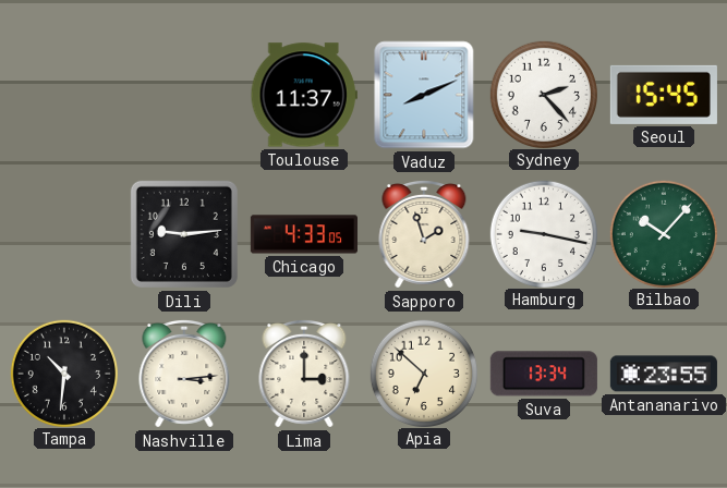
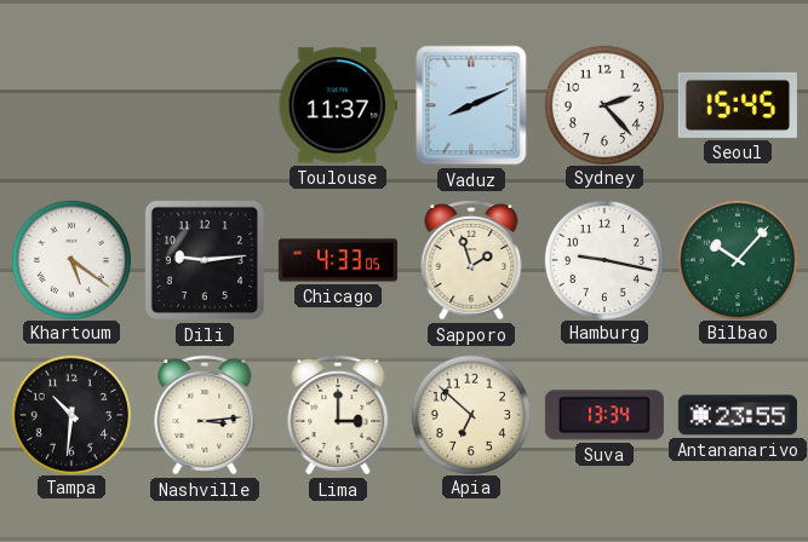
Khartoum: none -> 5:21 (70, 259)
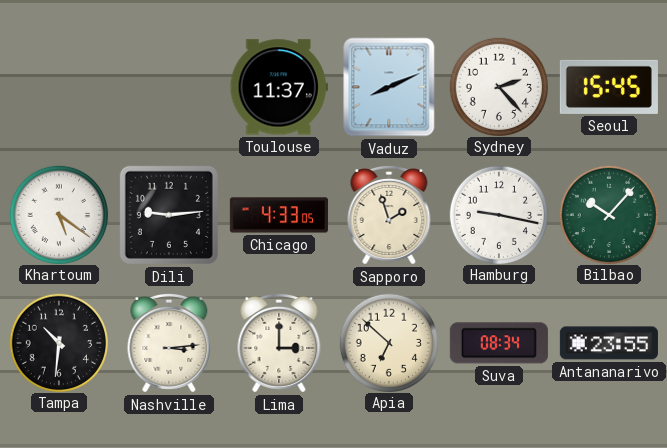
Suva: 13:34 -> 08:34 (499, 343)
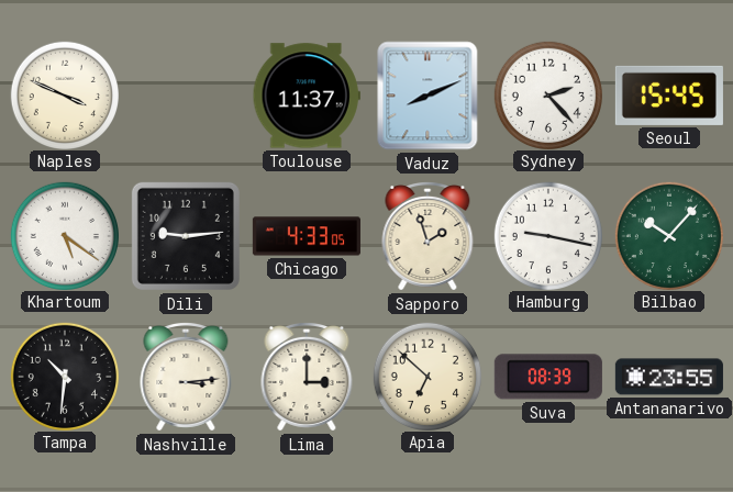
Naples: none -> 3:49 (64, 94)
Suva: 08:34 -> 08:39 (548, 377)
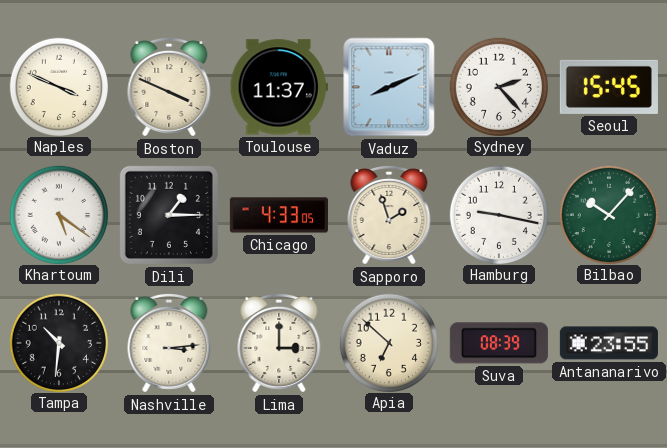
Boston: none -> 3:49 (169, 87)
Dili: 9:14 -> 1:15 (169, 215)
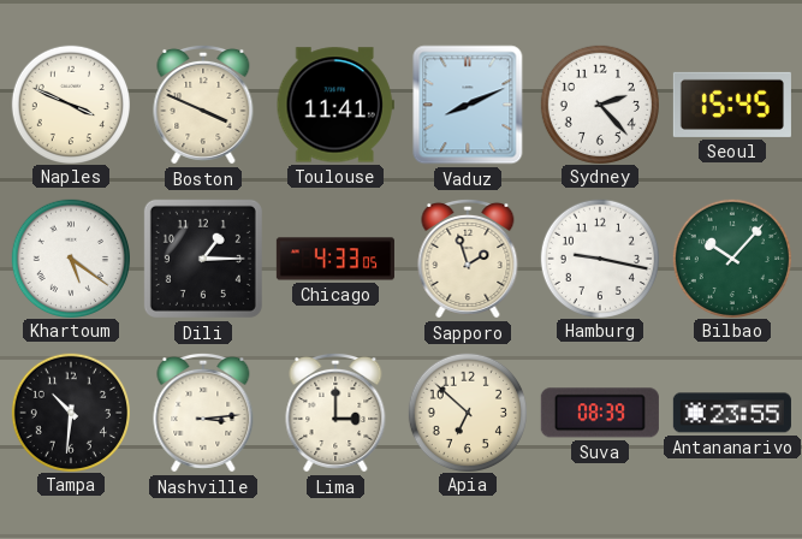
Toulouse: 11:37 -> 11:41 (335, 105)
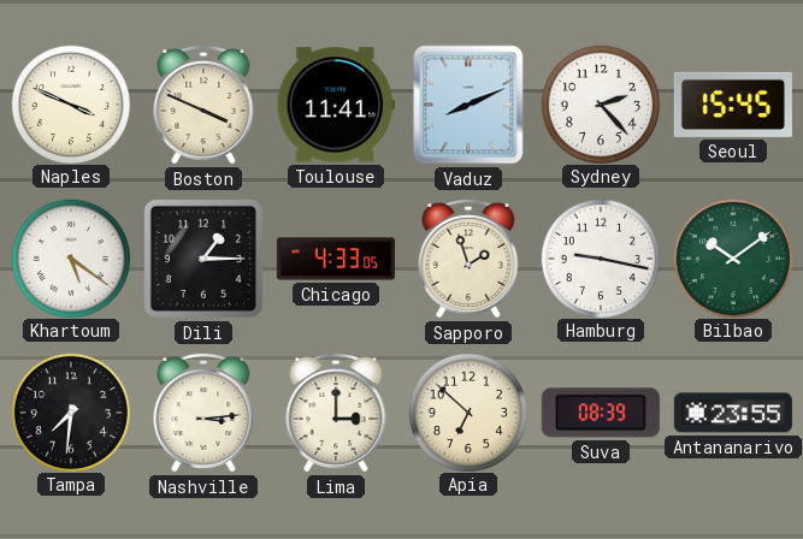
Bilbao: 10:07 -> 10:09 (732, 257)
Tampa: 10:31 -> 7:31 (70, 411)
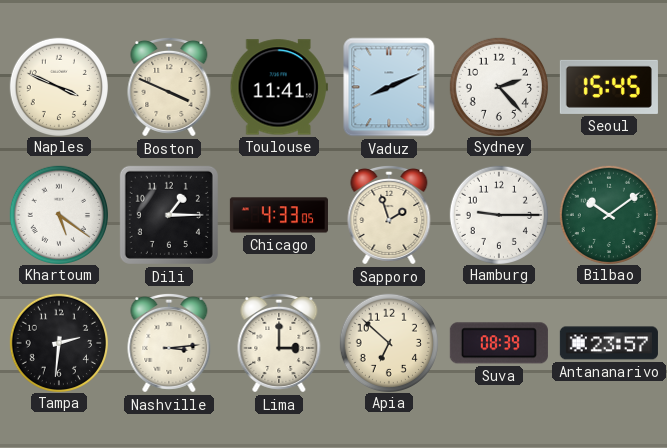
Hamburg: 9:17 -> 9:15 (498, 214)
Tampa: 7:31 -> 2:31 (58, 342)
Antananarivo: 23:55 -> 23:57 (609, 343)
